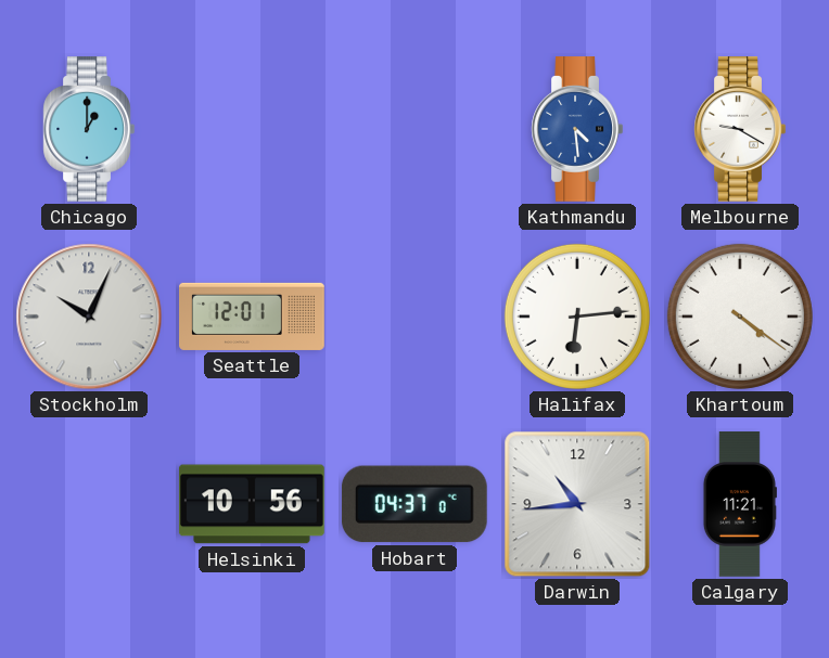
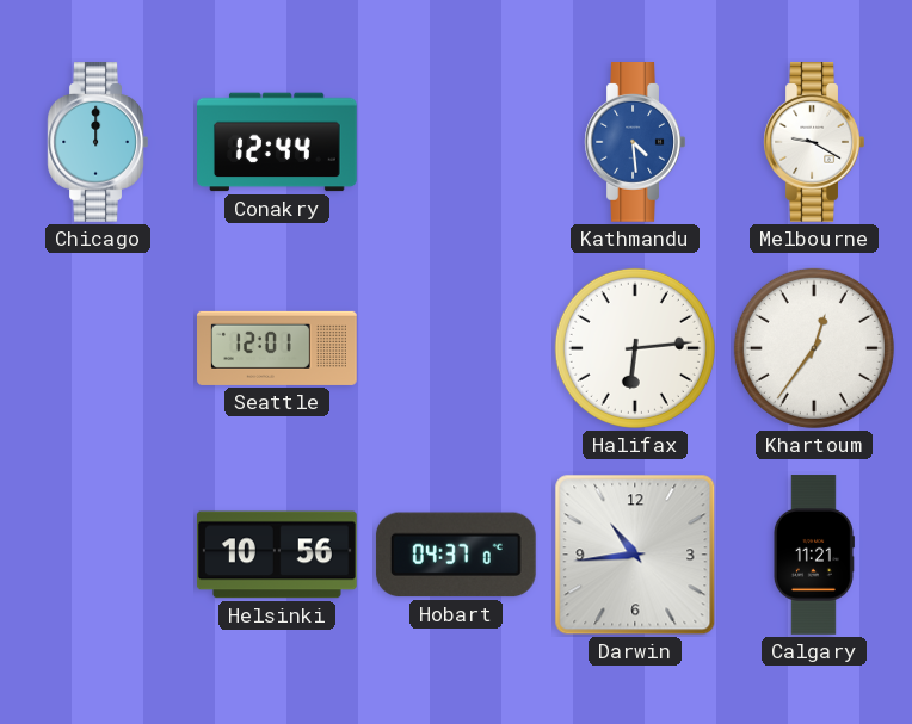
Chicago: 1:00 -> 12:00 (98, 143)
Conakry: none -> 12:44 (278, 142)
Stockholm: 10:04 -> none (89, 317)
Khartoum: 4:21 -> 12:36 (814, 348)
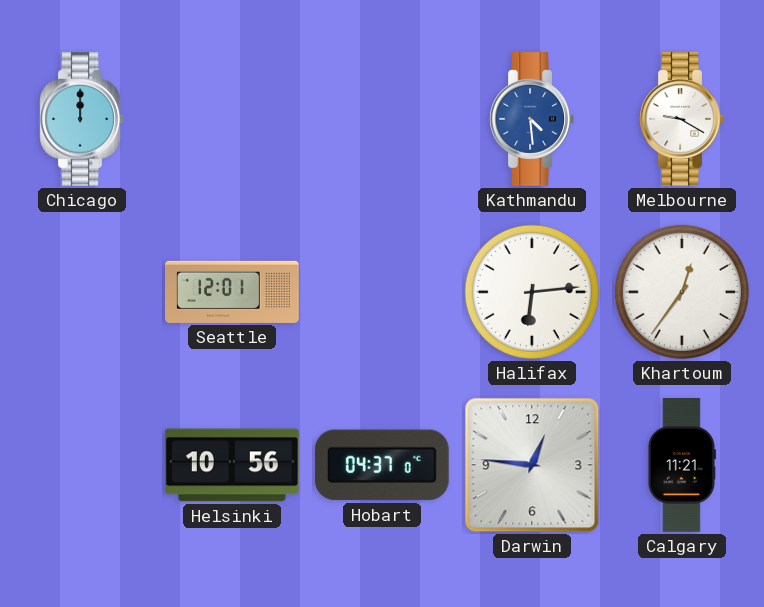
Conakry: 12:44 -> none (278, 142)
Darwin: 10:44 -> 12:46 (532, 465)
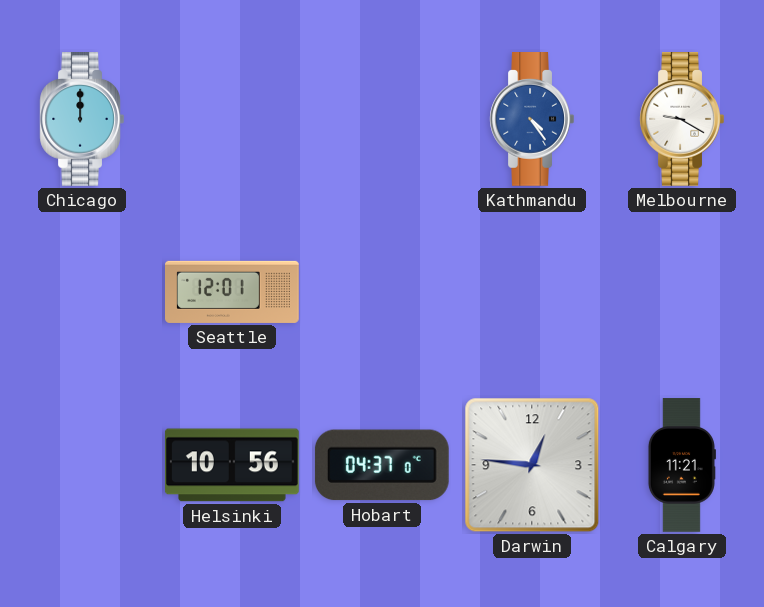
Kathmandu: 4:29 -> 4:24 (532, 120)
Halifax: 6:14 -> none (532, 292)
Khartoum: 12:36 -> none (682, 292)
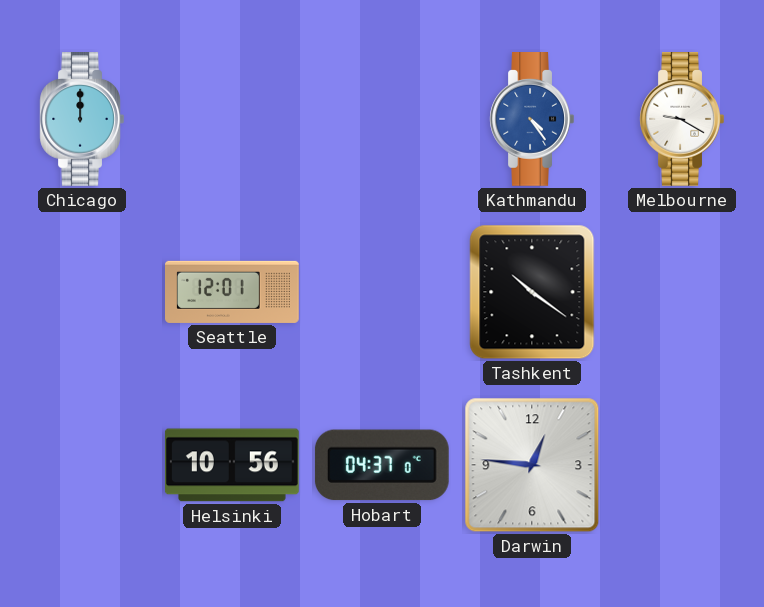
Tashkent: none -> 10:21 (532, 292)
Calgary: 11:21 -> none (681, 465)
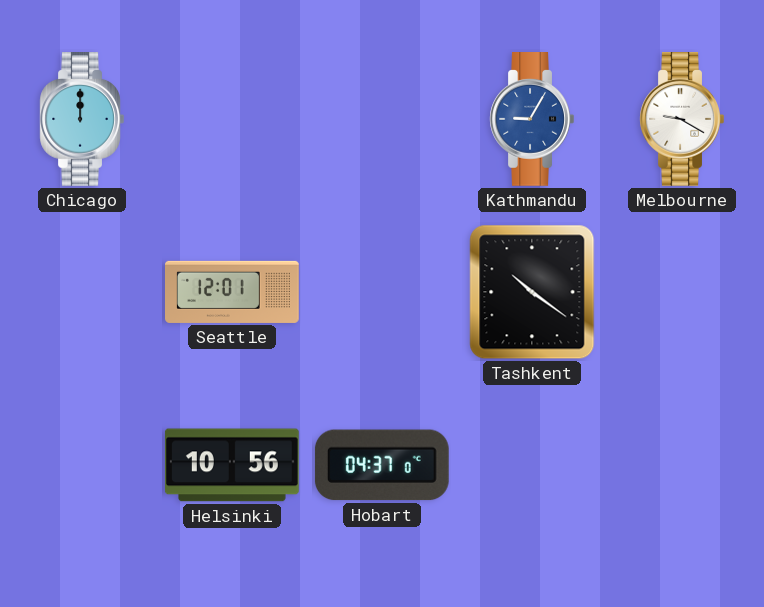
Kathmandu: 4:24 -> 9:05 (532, 120)
Darwin: 12:46 -> none (532, 465)
